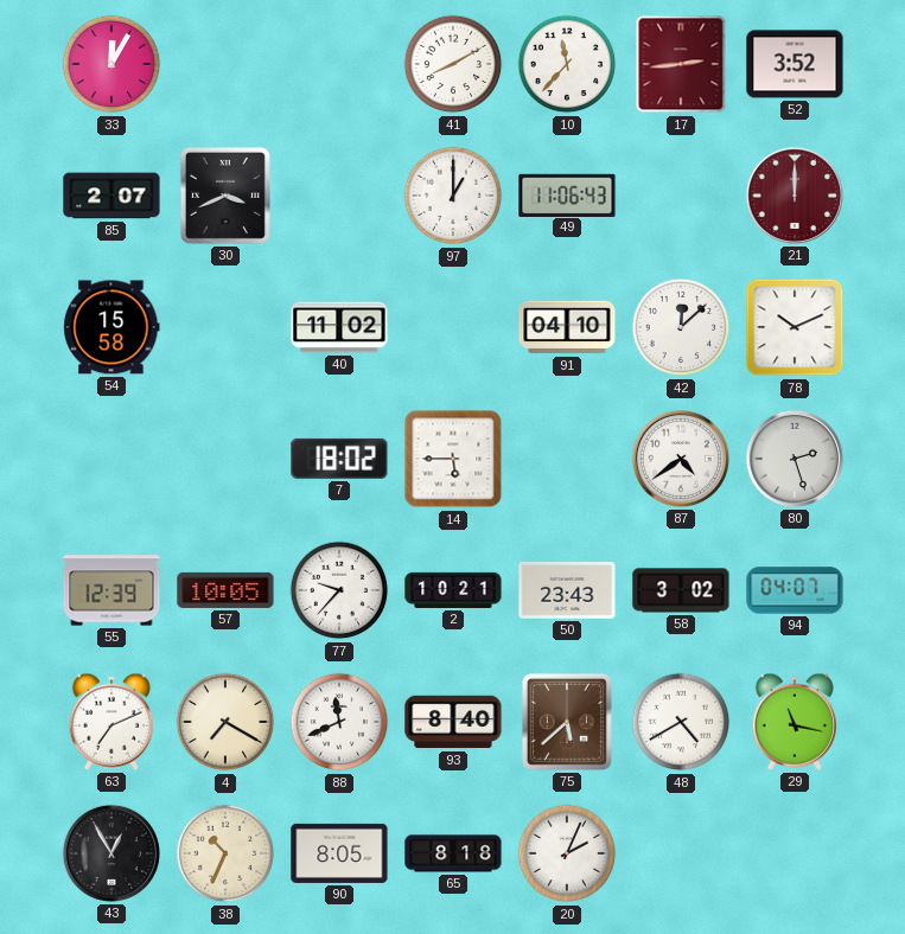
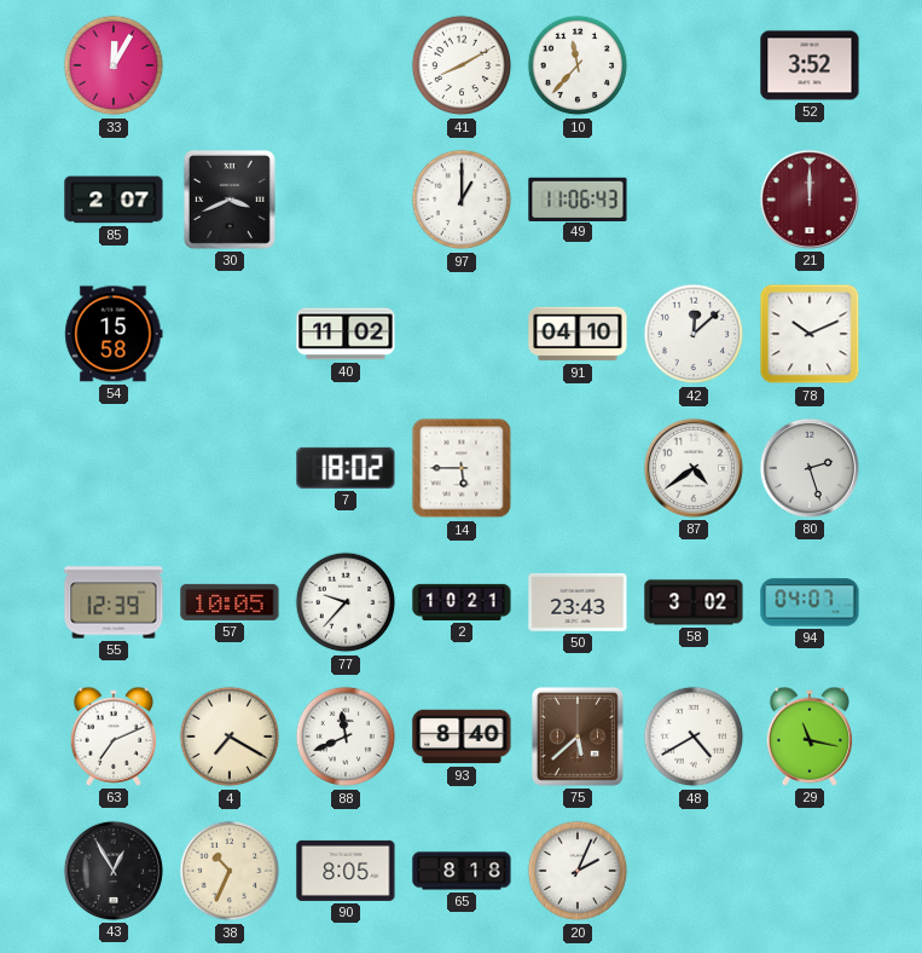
17: 2:44 -> none (681, 64)
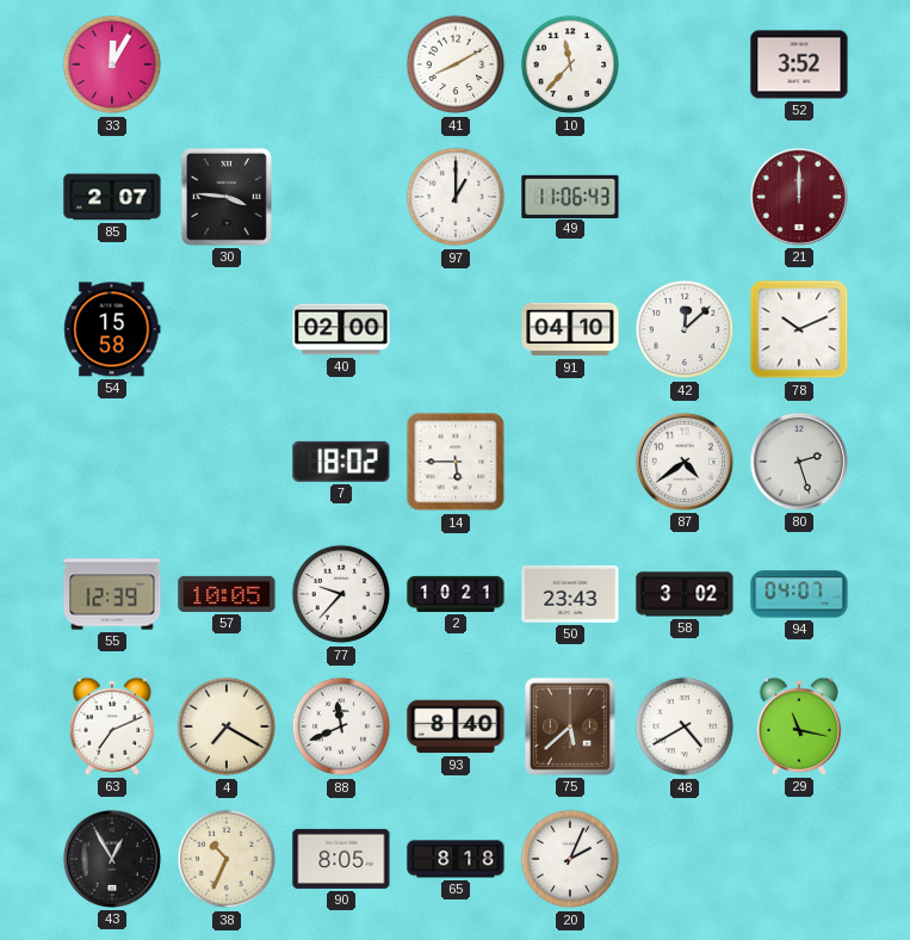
30: 3:41 -> 3:46 (227, 197)
40: 11:02 -> 02:00 (341, 329)
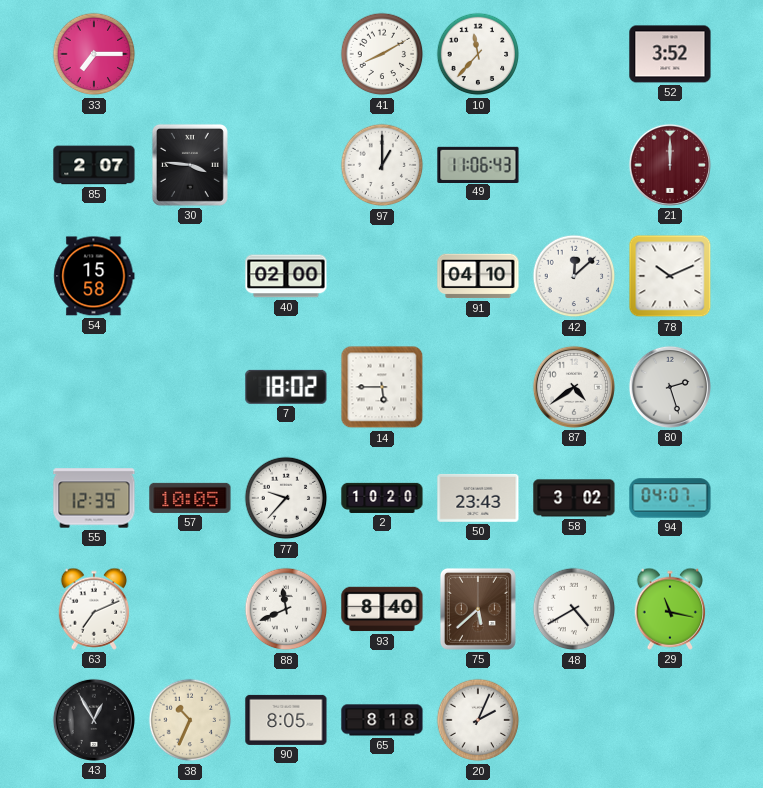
33: 12:05 -> 7:15 (94, 54)
2: 10:21 -> 10:20 (382, 498)
4: 7:20 -> none (227, 726)
